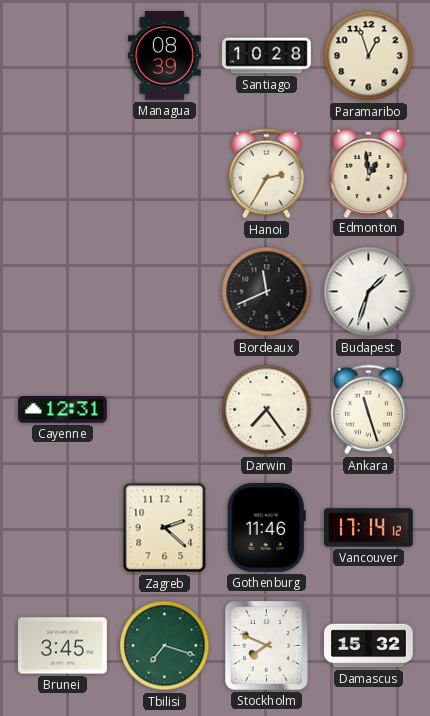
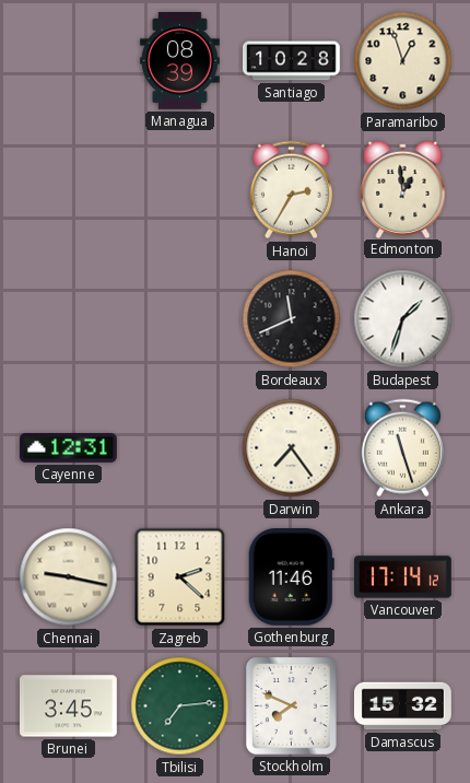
Chennai: none -> 9:17 (69, 577)
Tbilisi: 7:18 -> 7:14 (180, 706)
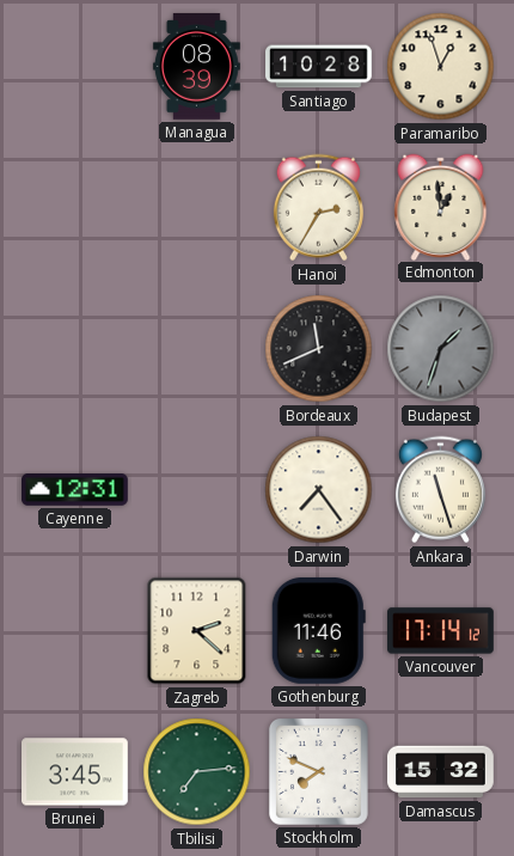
Budapest dial: white -> grey (441, 349)
Chennai: 9:17 -> none (69, 577)
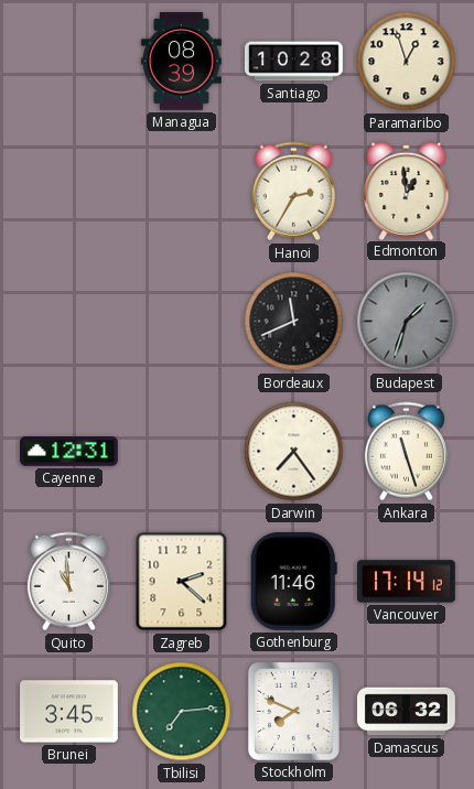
Quito: none -> 10:59 (68, 582)
Damascus: 15:32 -> 06:32 (407, 712)
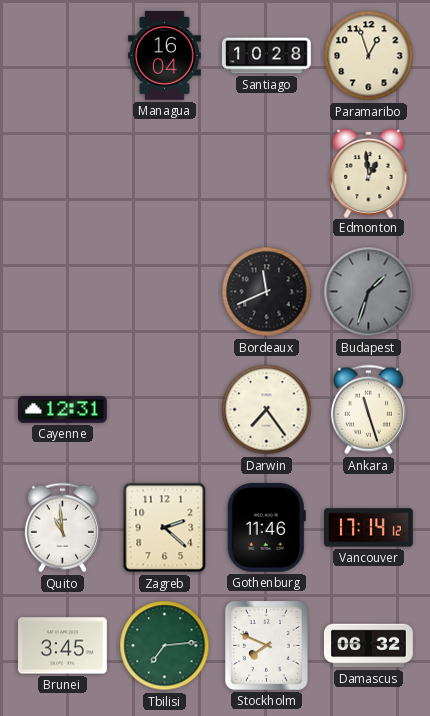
Managua: 08:39 -> 16:04 (164, 56)
Hanoi: 2:35 -> none (293, 192)
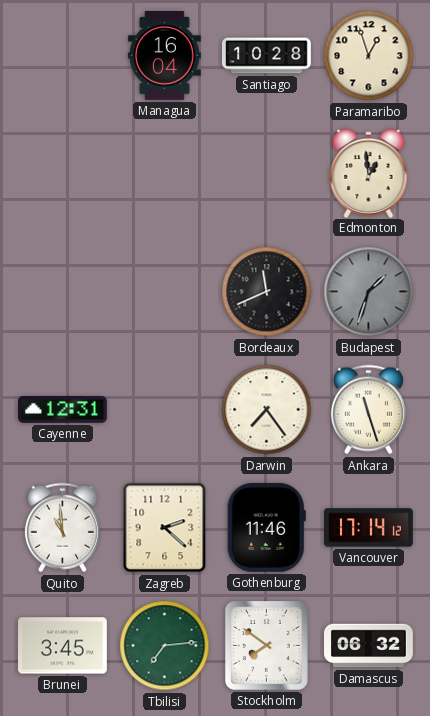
Stockholm: 7:49 -> 7:51 (266, 645)
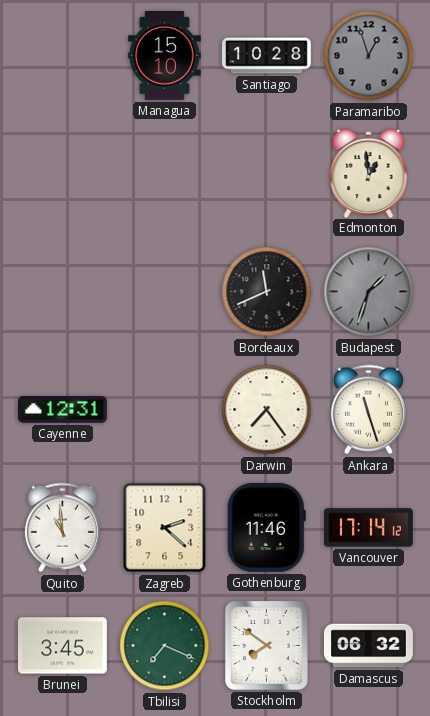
Managua: 16:04 -> 15:10 (164, 56)
Paramaribo dial: cream -> grey (369, 56)
Tbilisi: 7:14 -> 7:19 (165, 646)
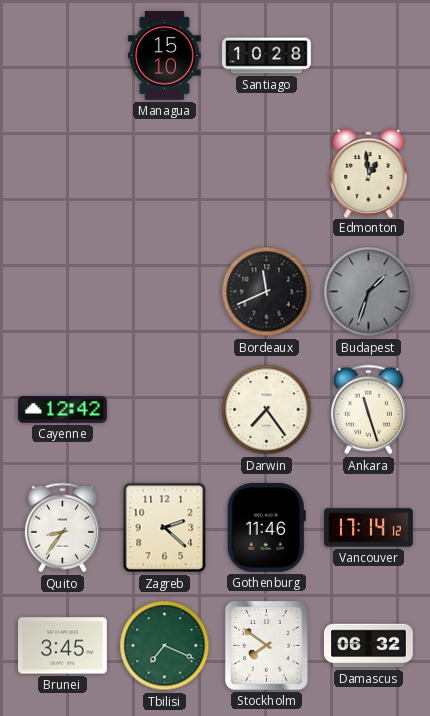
Paramaribo: 12:57 -> none (369, 56)
Cayenne: 12:31 -> 12:42 (63, 410)
Quito: 10:59 -> 8:36 (62, 528)
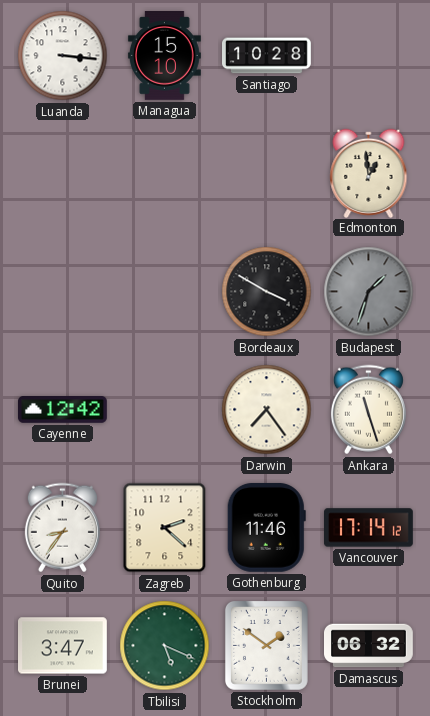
Luanda: none -> 3:16 (63, 56)
Bordeaux: 11:41 -> 3:50 (267, 292)
Brunei: 3:45 -> 3:47 (63, 646)
Tbilisi: 7:19 -> 5:19 (165, 646)
Stockholm: 7:51 -> 1:51 (266, 645)
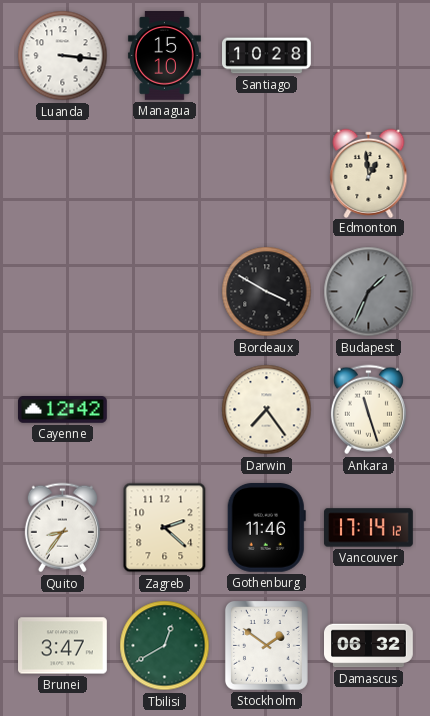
Budapest: 1:33 -> 1:34 (369, 292)
Tbilisi: 5:19 -> 12:40 (165, 646)
